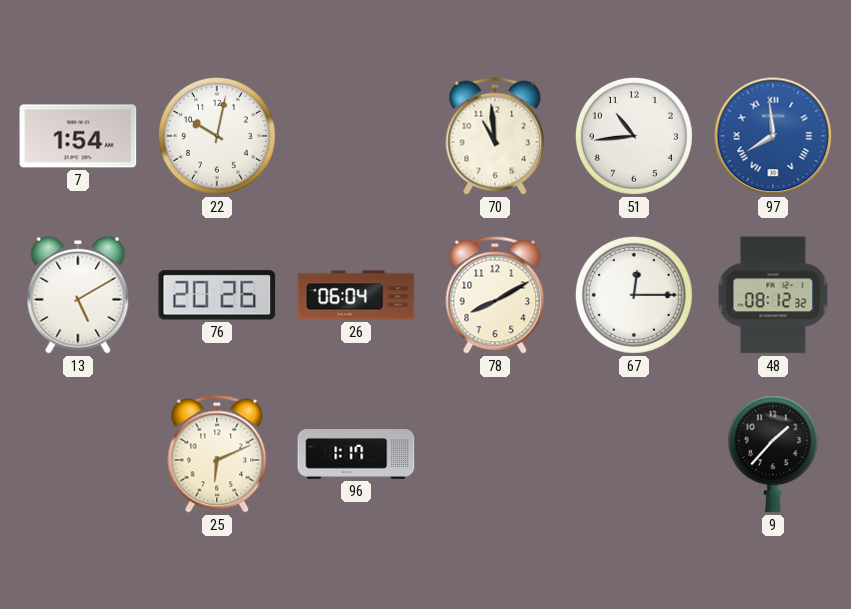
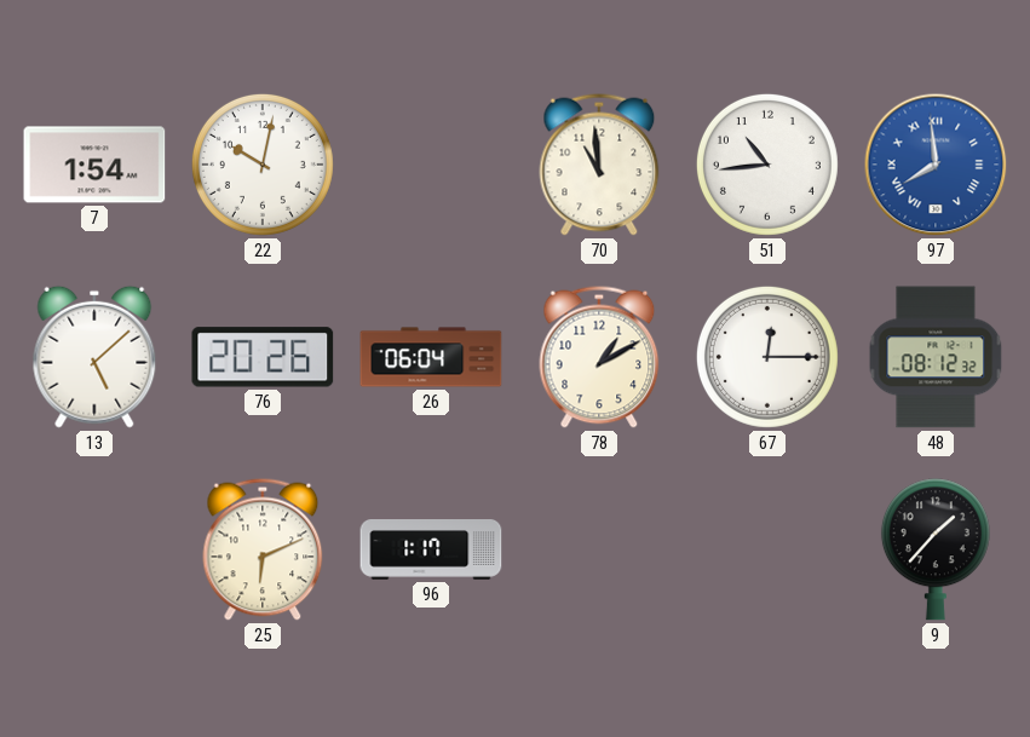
13: 5:10 -> 5:08 (94, 357)
78: 8:10 -> 1:10 (599, 357)
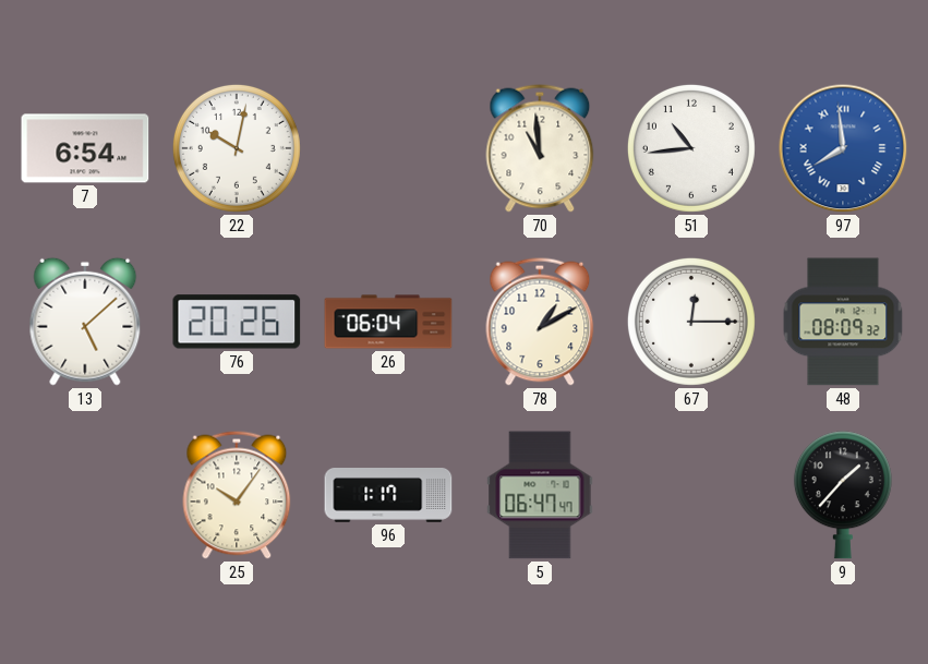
7: 1:54 -> 6:54 (85, 148)
48: 08:12 -> 08:09 (843, 322)
25: 6:11 -> 10:06 (237, 495)
5: none -> 06:47 (540, 495)
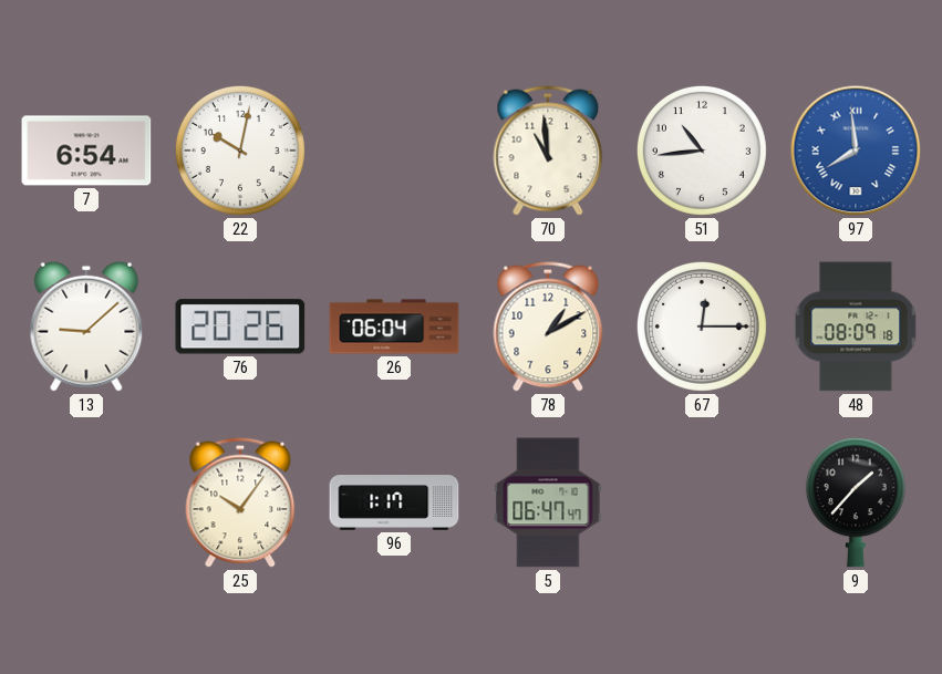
13: 5:08 -> 9:08 (86, 326)
48: 08:09:32 -> 08:09:18 (856, 326)
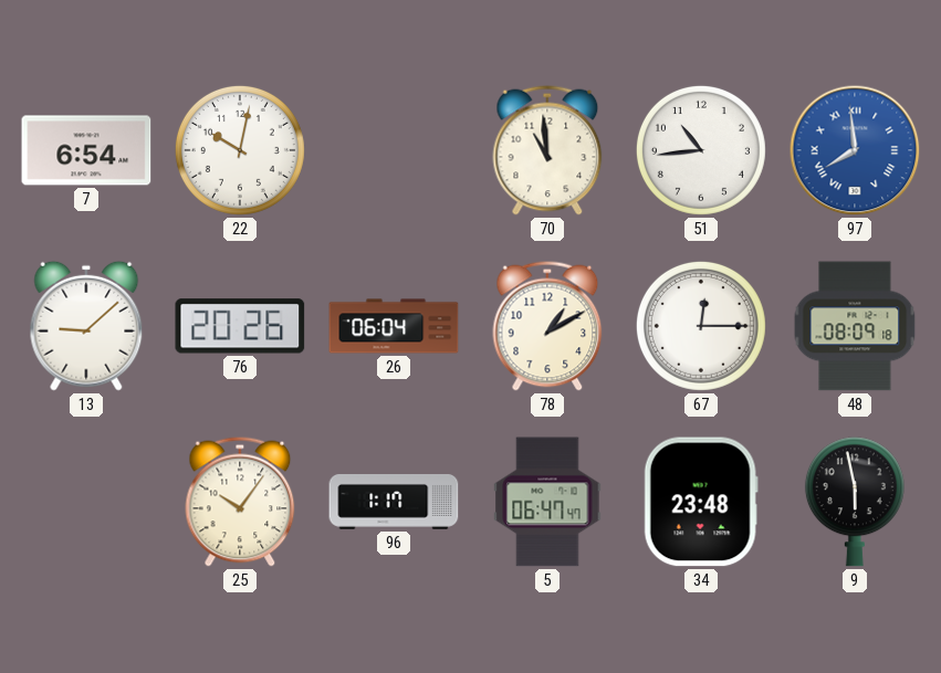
34: none -> 23:48 (701, 502)
9: 1:37 -> 5:58 (855, 502)
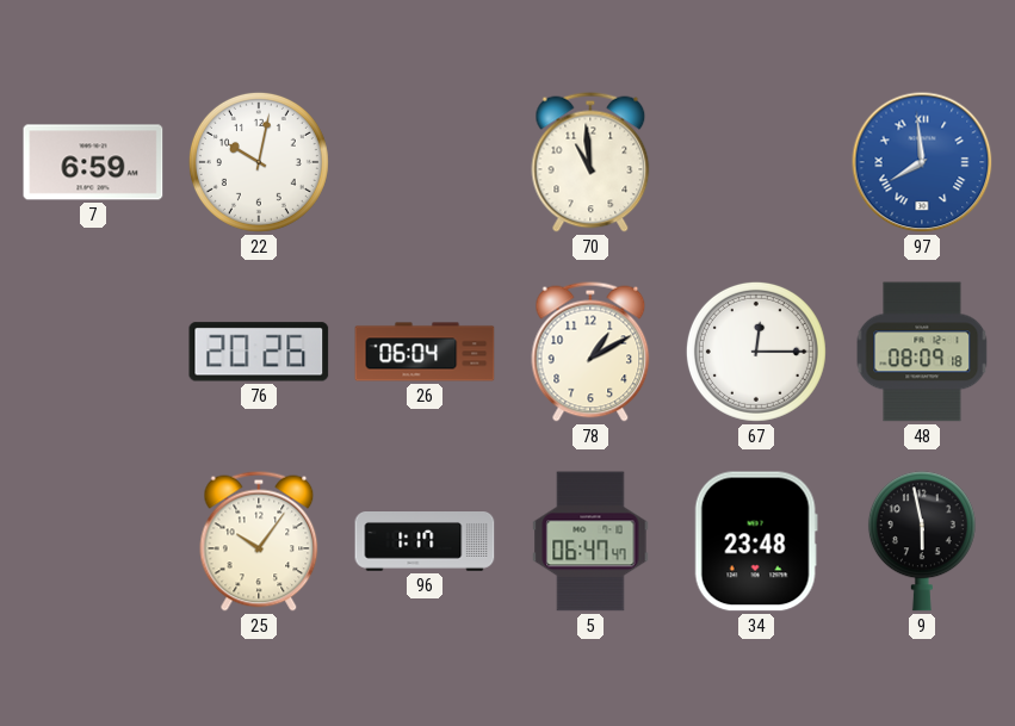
7: 6:54 -> 6:59 (93, 162)
51: 10:44 -> none (701, 150)
13: 9:08 -> none (86, 326)
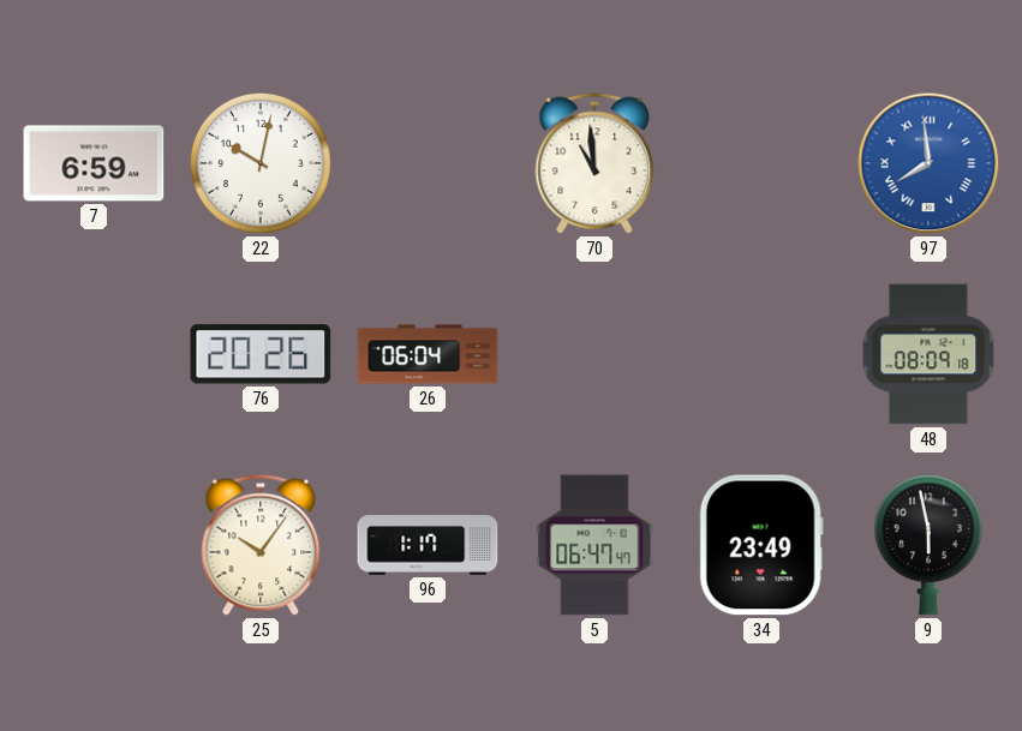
78: 1:10 -> none (590, 352)
67: 12:15 -> none (756, 352)
34: 23:48 -> 23:49 (761, 545)
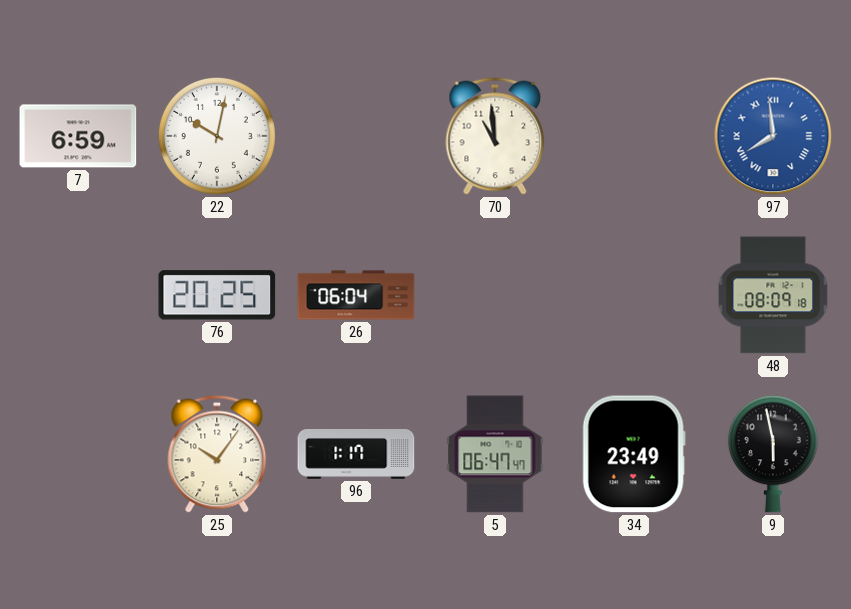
76: 20:26 -> 20:25 (217, 295)
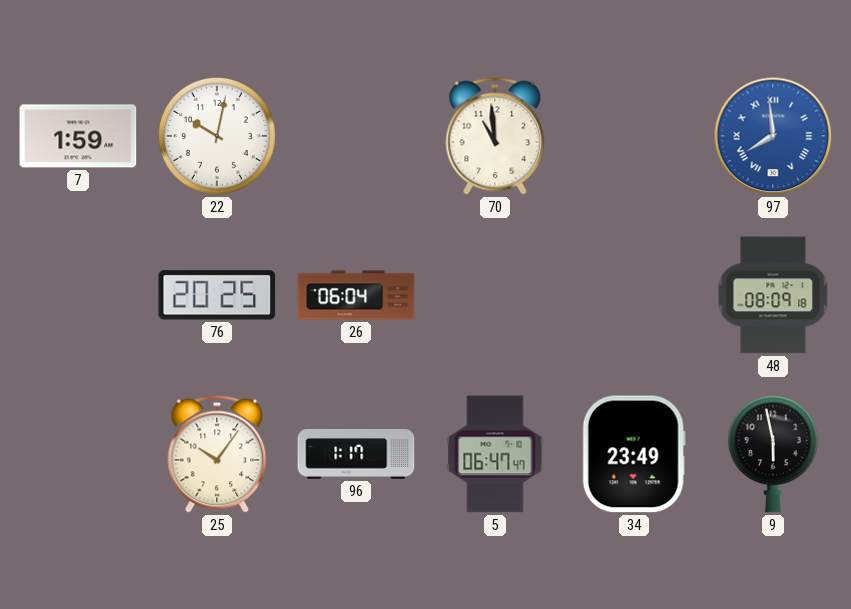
7: 6:59 -> 1:59 (78, 136)
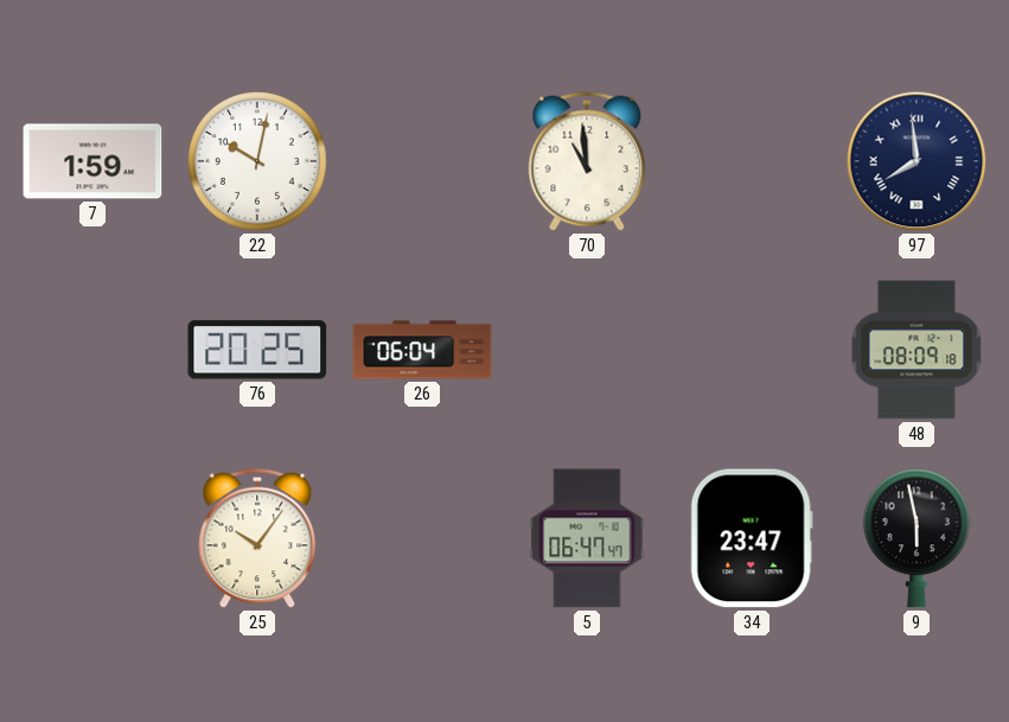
97 dial: blue -> navy (917, 161)
96: 1:17 -> none (356, 455)
34: 23:49 -> 23:47 (752, 538)
